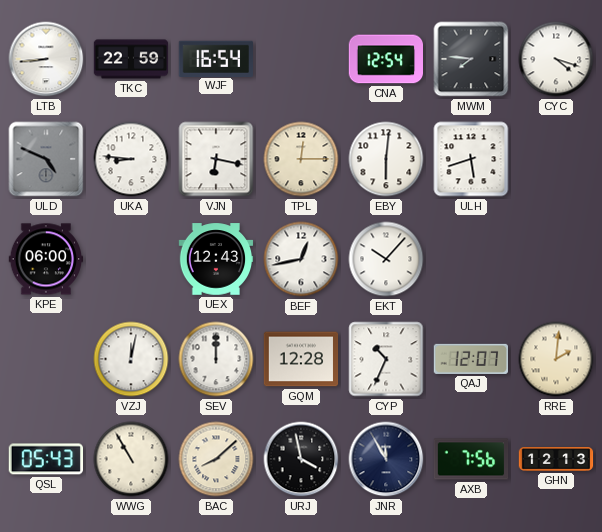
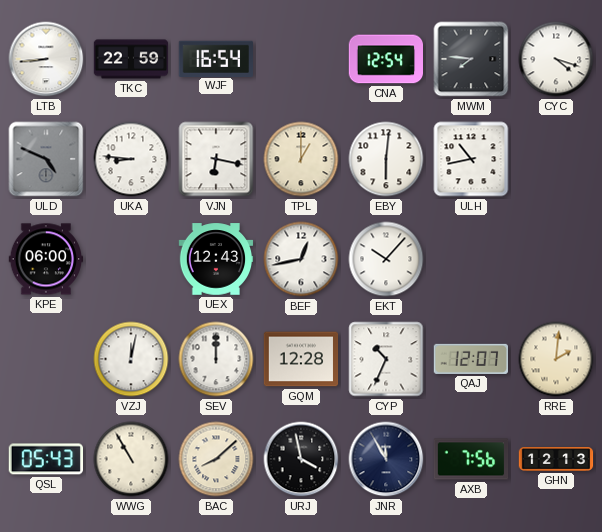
TPL: 12:15 -> 1:00 (301, 159)
ULH: 5:42 -> 10:43 (471, 159)
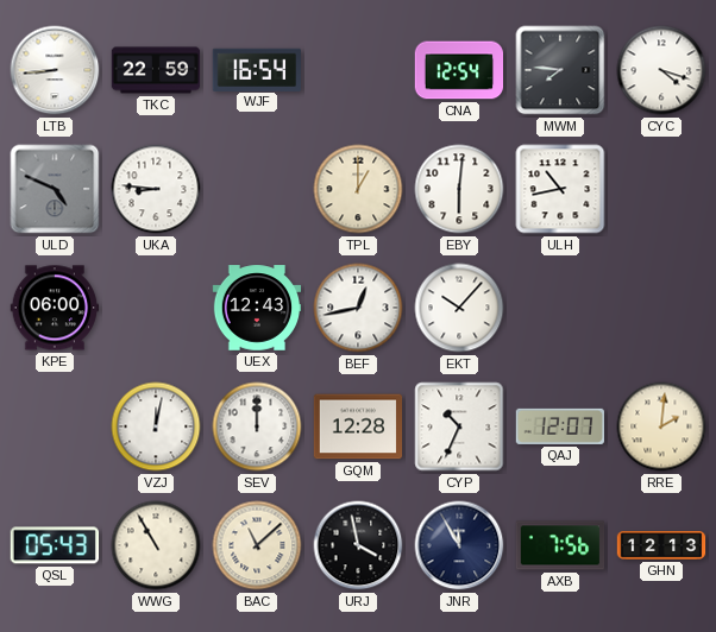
VJN: 6:17 -> none (216, 159)
BAC: 8:08 -> 11:08 (257, 545)
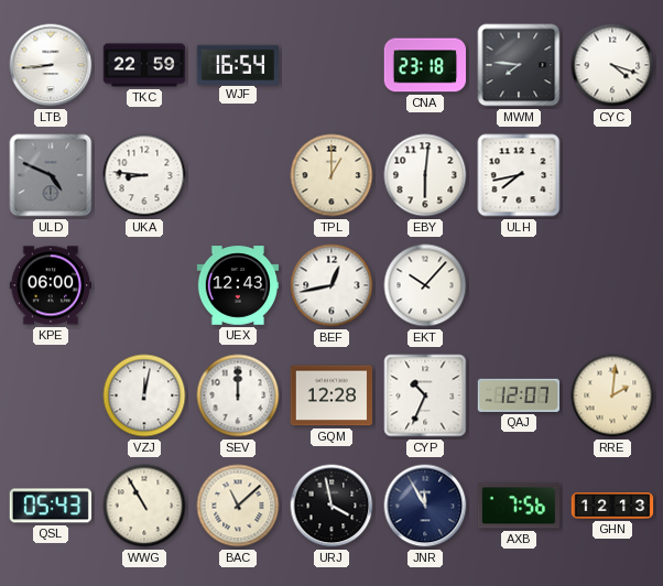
CNA: 12:54 -> 23:18 (425, 65)
ULH: 10:43 -> 7:43 (519, 175)
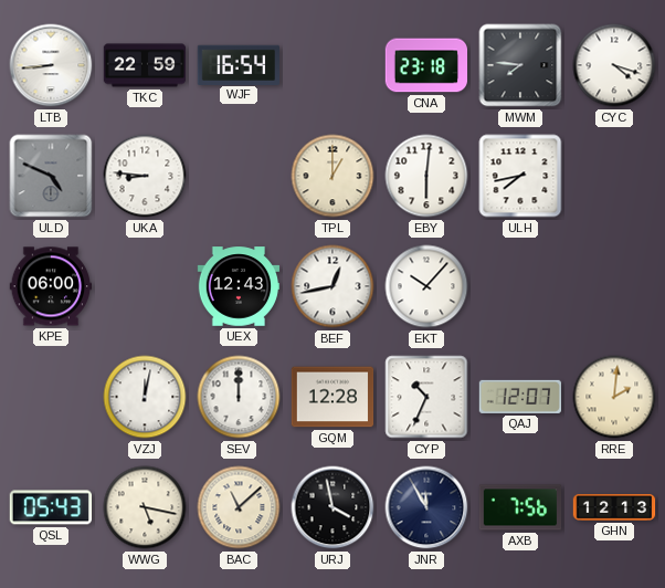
WWG: 10:55 -> 5:17 (145, 507)
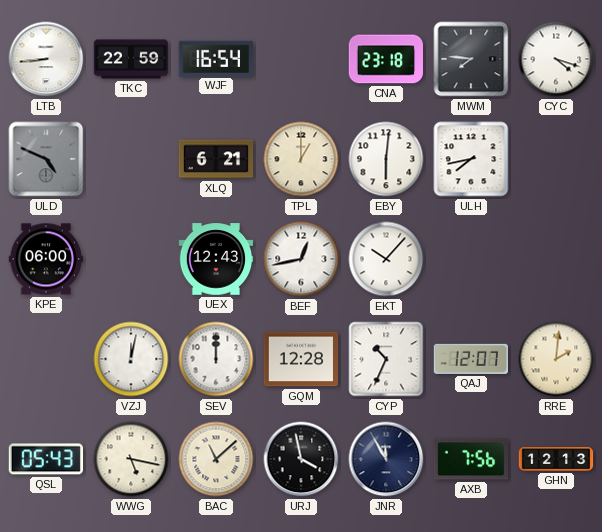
UKA: 8:46 -> none (145, 176)
XLQ: none -> 6:21 (216, 159)
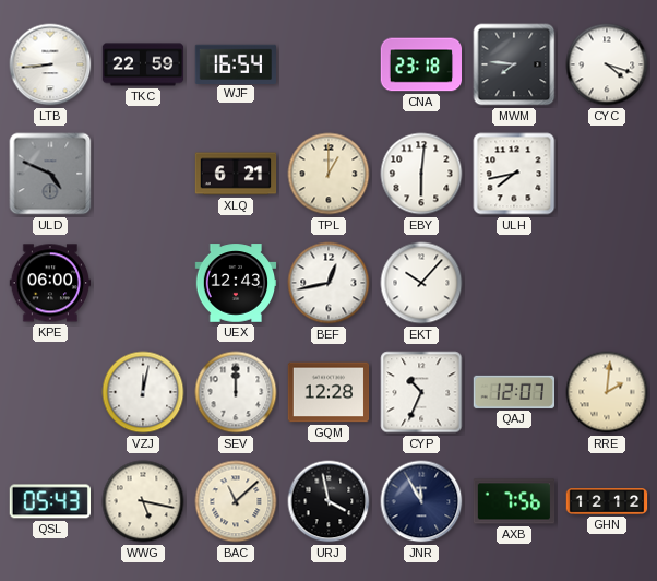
GHN: 12:13 -> 12:12 (607, 501)
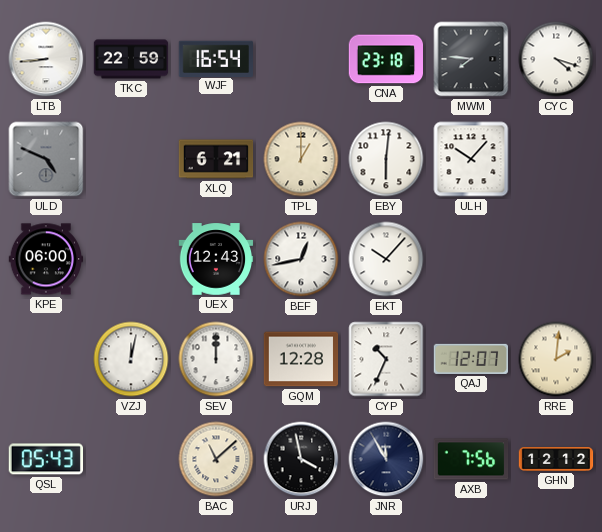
ULH: 7:43 -> 10:07 (471, 159)
WWG: 5:17 -> none (143, 501)
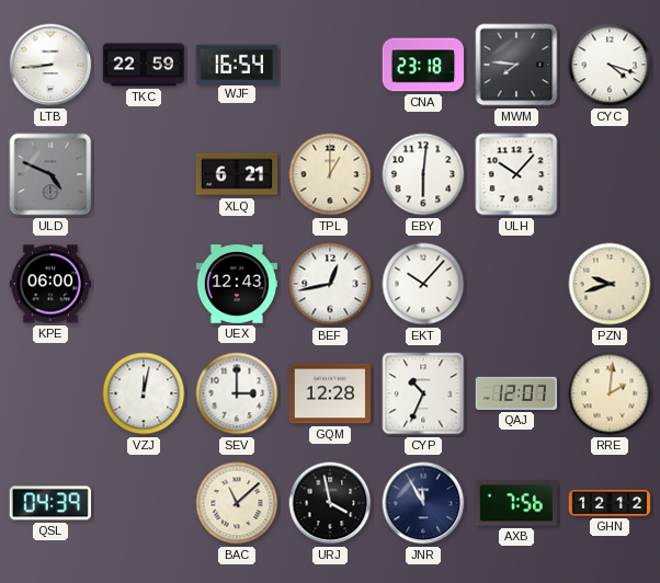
PZN: none -> 9:42 (610, 284)
SEV: 12:00 -> 3:00 (237, 393)
QSL: 05:43 -> 04:39 (49, 503)
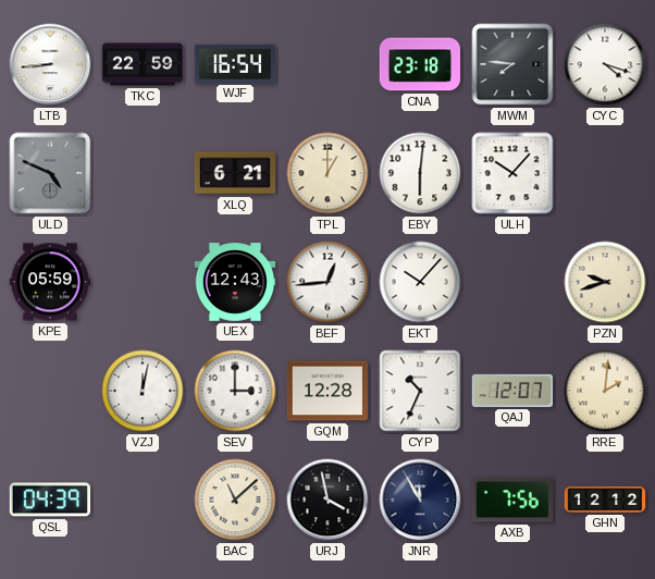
KPE: 06:00 -> 05:59 (50, 282)
BEF: 12:43 -> 12:44 (327, 282)
